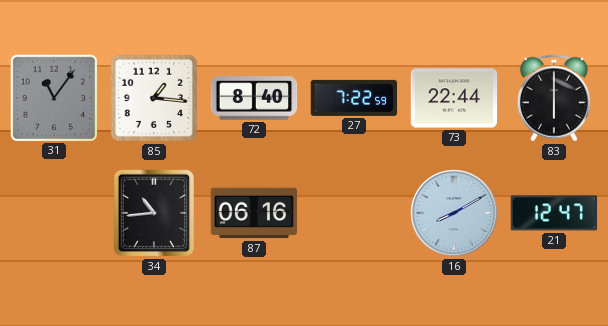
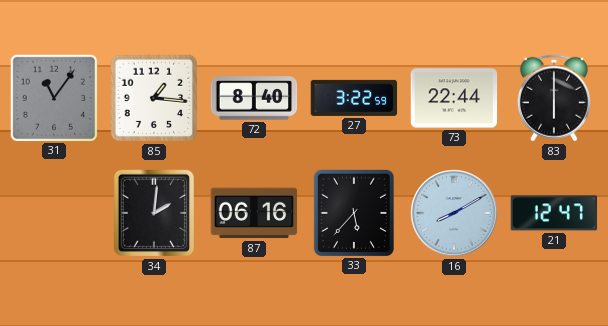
27: 7:22 -> 3:22 (354, 98)
34: 10:44 -> 2:01 (153, 213)
33: none -> 5:37 (354, 212)
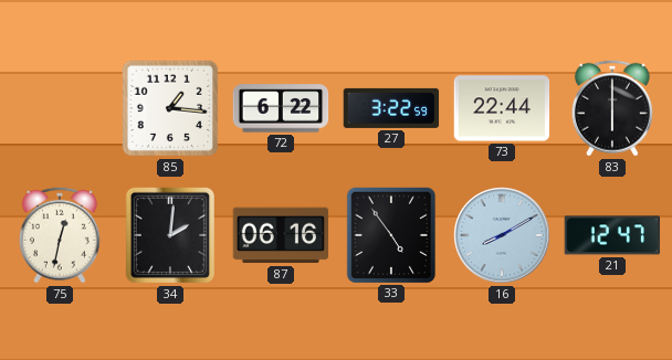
31: 11:06 -> none (53, 97)
72: 8:40 -> 6:22 (281, 108)
75: none -> 12:32 (60, 235)
33: 5:37 -> 4:54 (391, 234)
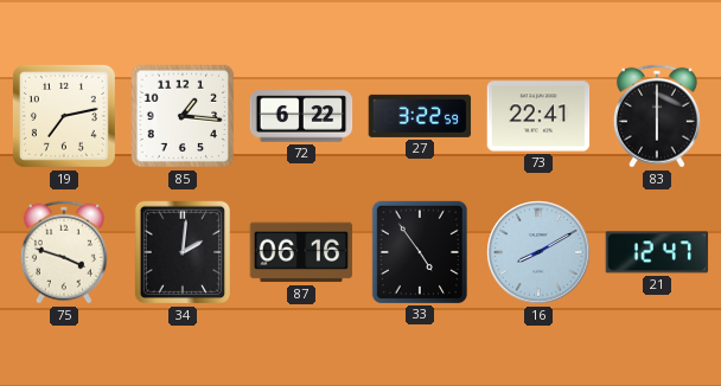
19: none -> 7:13 (64, 116)
73: 22:44 -> 22:41 (538, 116)
75: 12:32 -> 3:48 (64, 252)
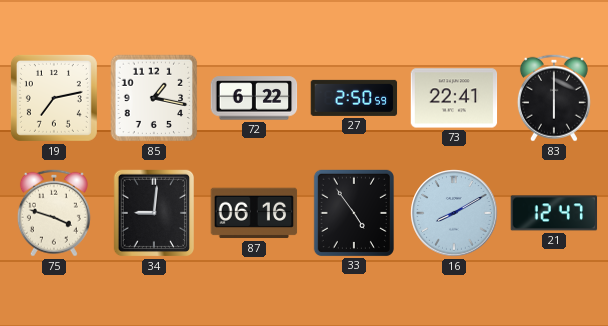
85: 1:16 -> 1:17 (154, 98)
27: 3:22 -> 2:50 (354, 98)
34: 2:01 -> 9:01 (153, 213)
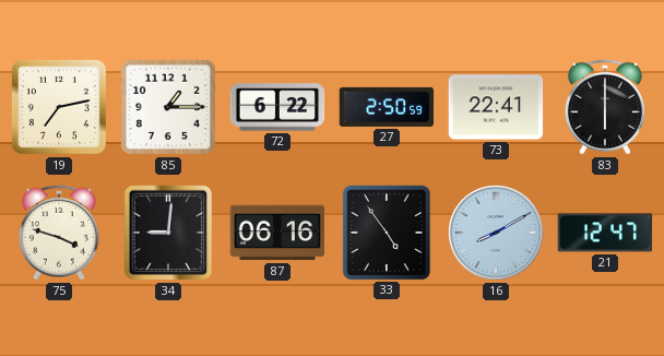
85: 1:17 -> 1:15 (168, 107)
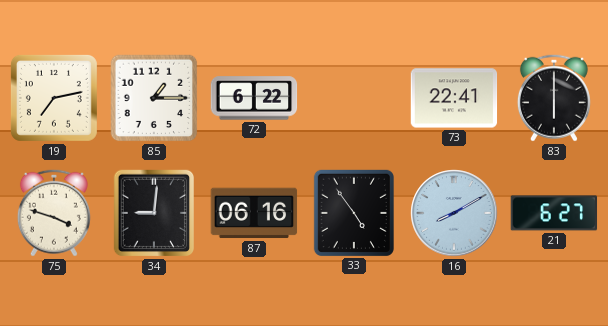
27: 2:50 -> none (387, 107)
21: 12:47 -> 6:27 (554, 213)
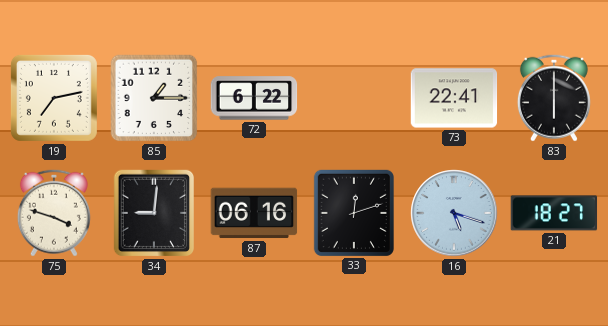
33: 4:54 -> 12:12 (354, 212)
16: 8:10 -> 5:18 (454, 213)
21: 6:27 -> 18:27 (554, 213)
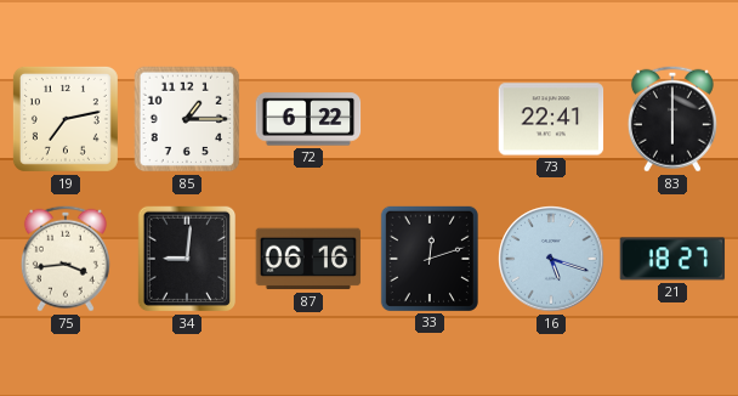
75: 3:48 -> 3:44 (66, 259)
